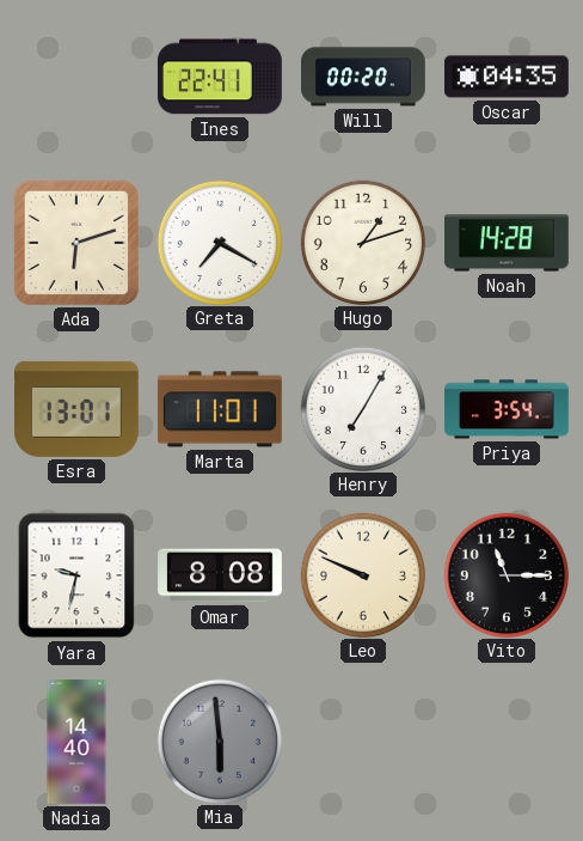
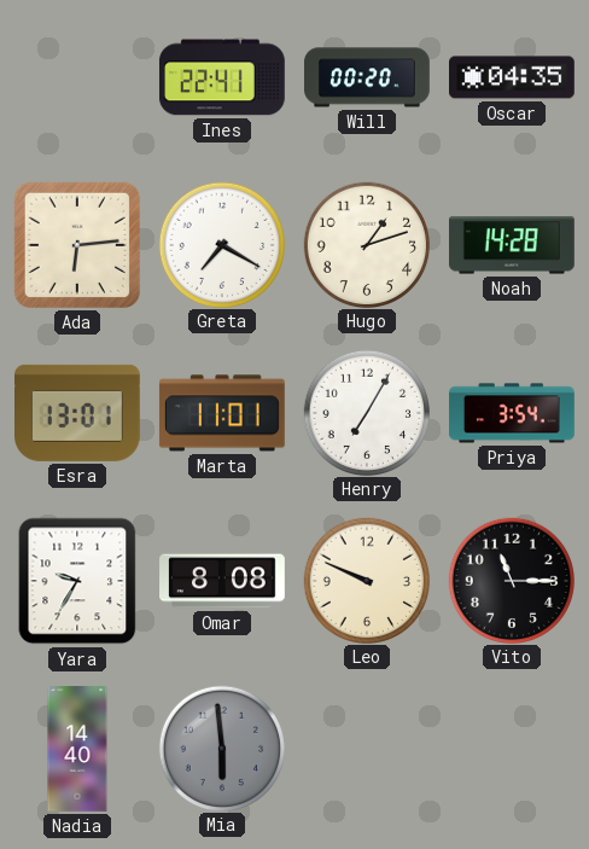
Ada: 6:12 -> 6:14 (77, 245)
Yara: 9:32 -> 9:35 (77, 581)
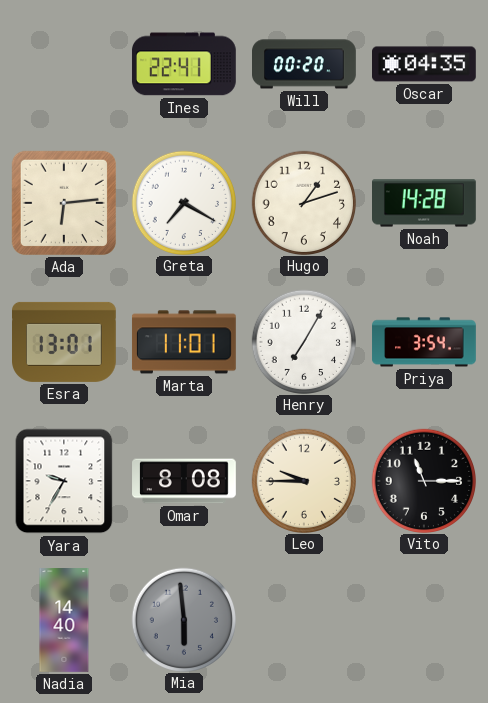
Leo: 9:49 -> 9:45 (303, 480)
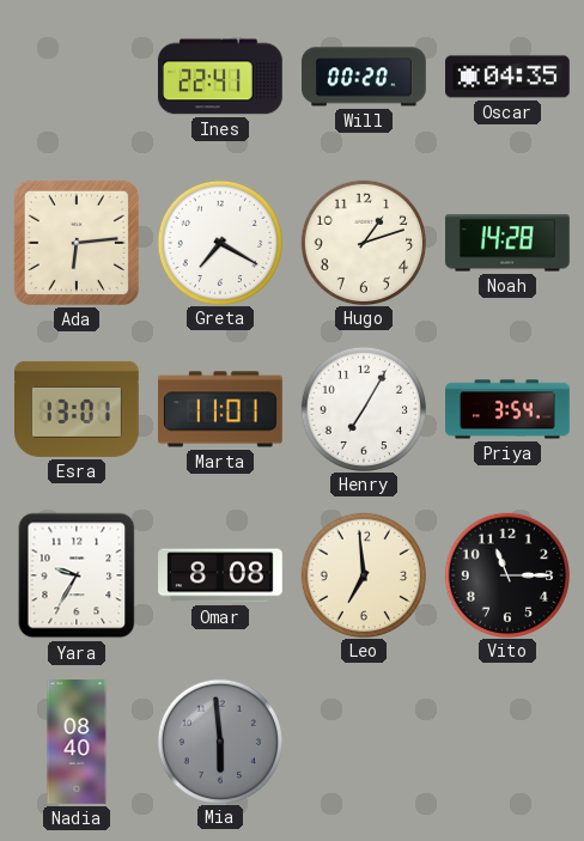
Leo: 9:45 -> 6:59 (363, 574)
Nadia: 14:40 -> 08:40 (77, 742)
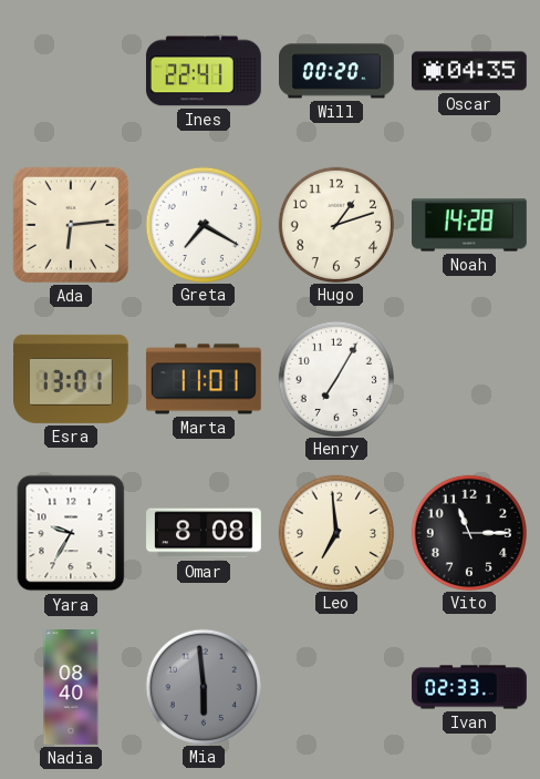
Priya: 3:54 -> none (507, 409)
Ivan: none -> 02:33 (469, 687)
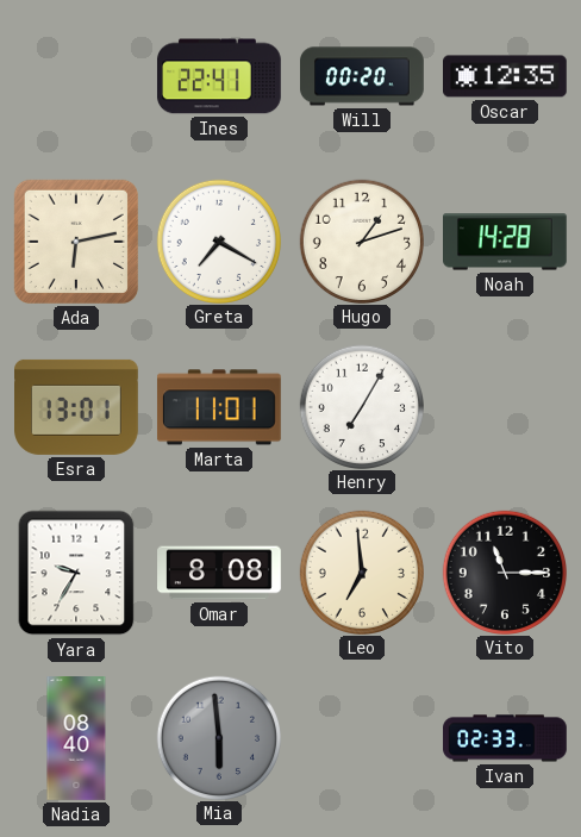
Oscar: 04:35 -> 12:35 (506, 76)
Ada: 6:14 -> 6:13 (76, 242)
